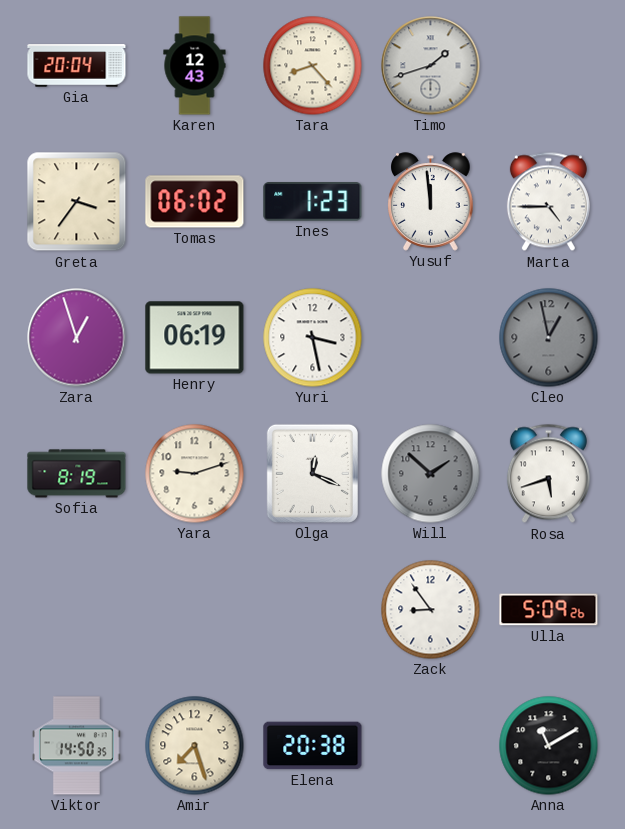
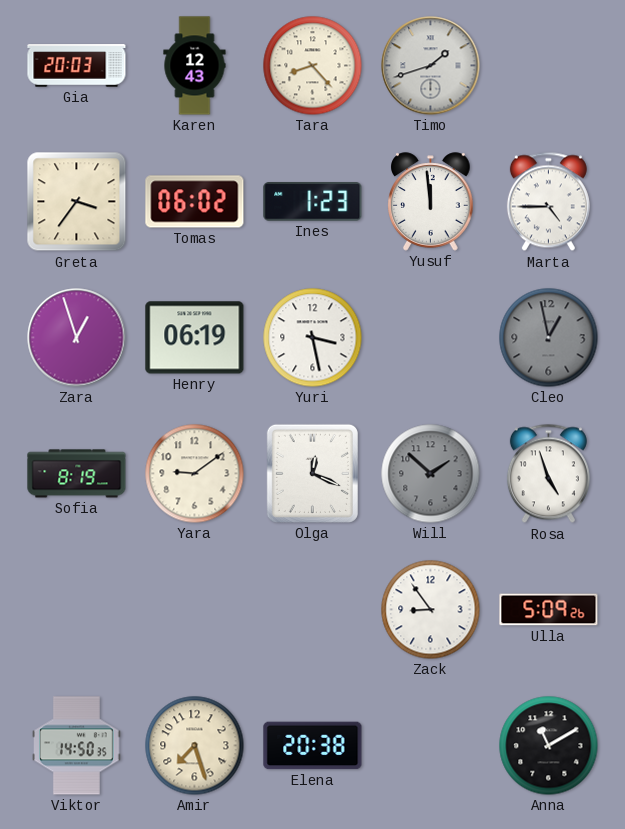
Gia: 20:04 -> 20:03 (77, 66)
Yara: 9:12 -> 9:09 (195, 474)
Rosa: 5:42 -> 4:57 (548, 474)
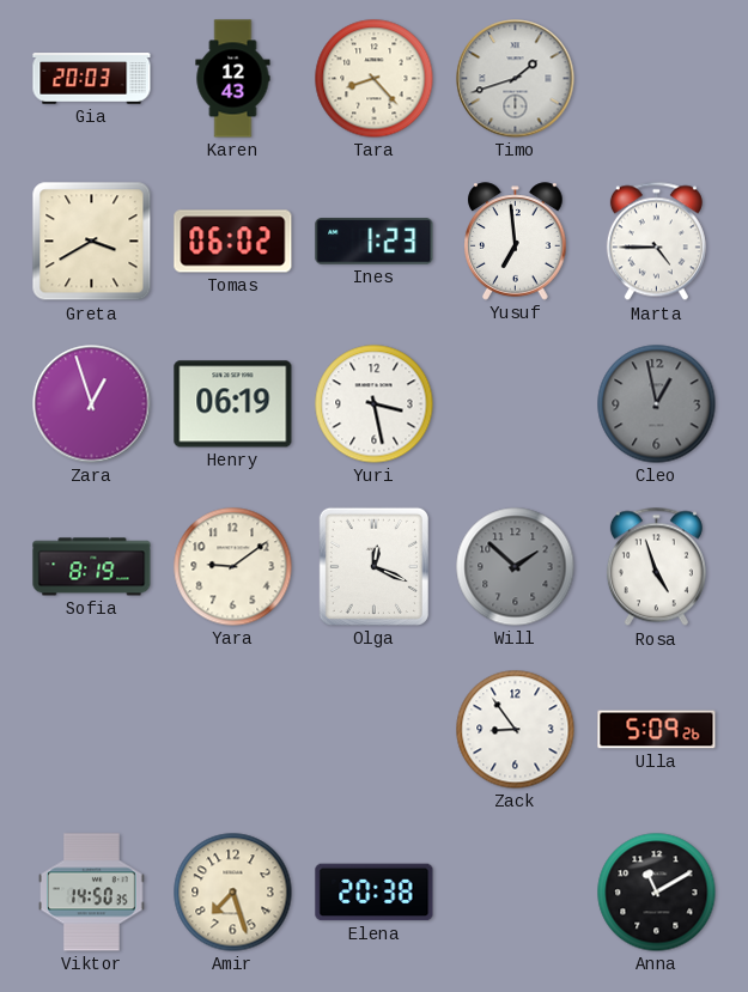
Greta: 3:36 -> 3:40 (92, 242)
Yusuf: 11:59 -> 6:59 (516, 242)
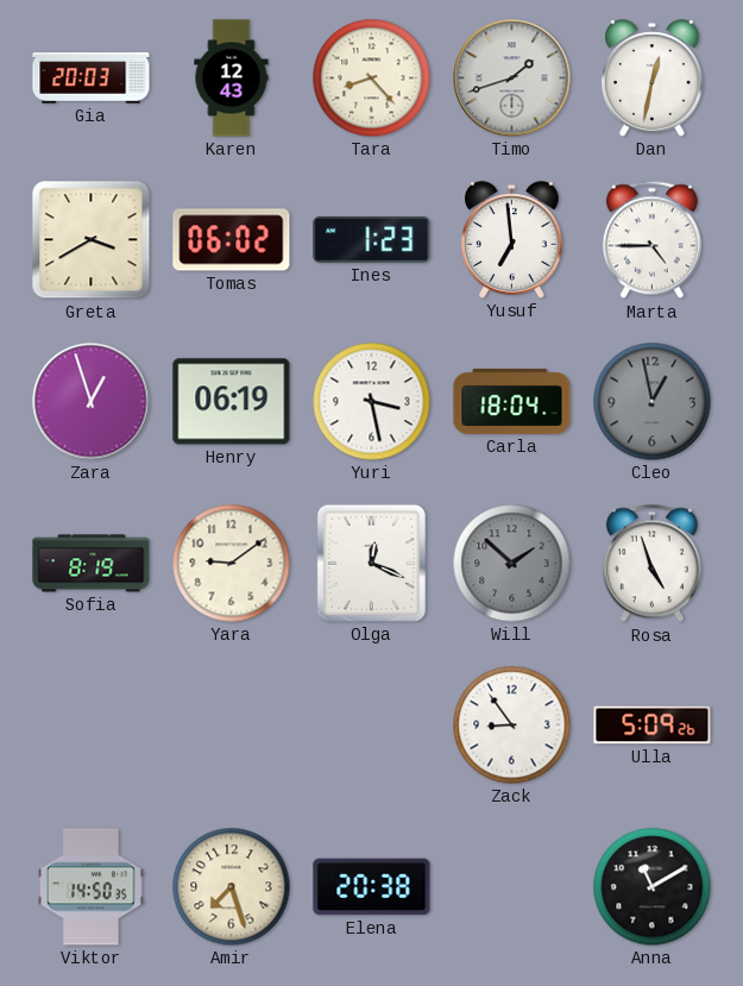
Dan: none -> 12:32 (653, 78)
Carla: none -> 18:04 (512, 402)
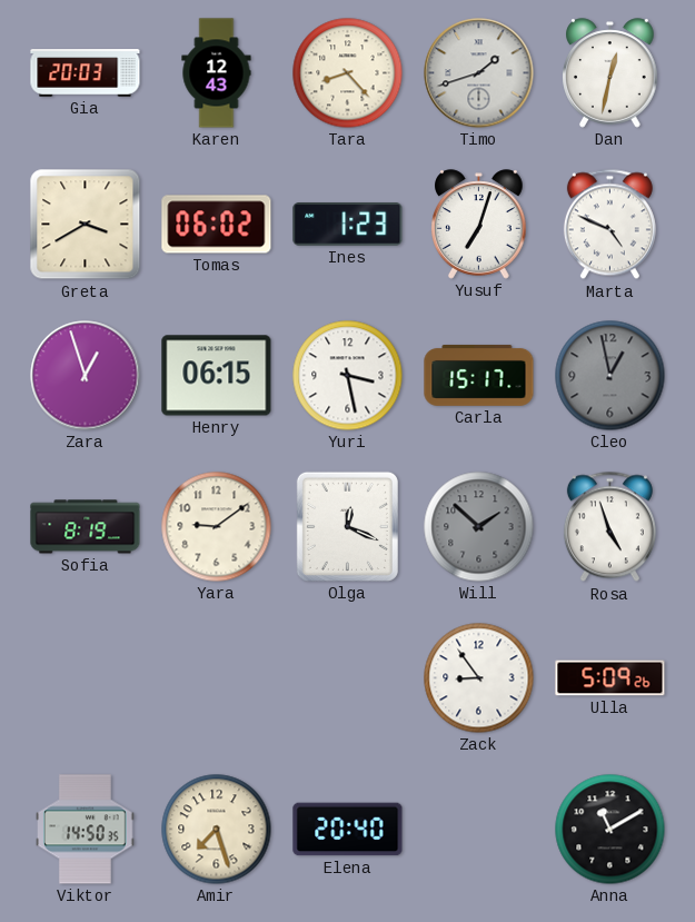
Yusuf: 6:59 -> 7:03 (479, 225)
Marta: 4:45 -> 4:49 (609, 225)
Henry: 06:19 -> 06:15 (217, 376)
Carla: 18:04 -> 15:17 (479, 376)
Elena: 20:38 -> 20:40 (348, 830)
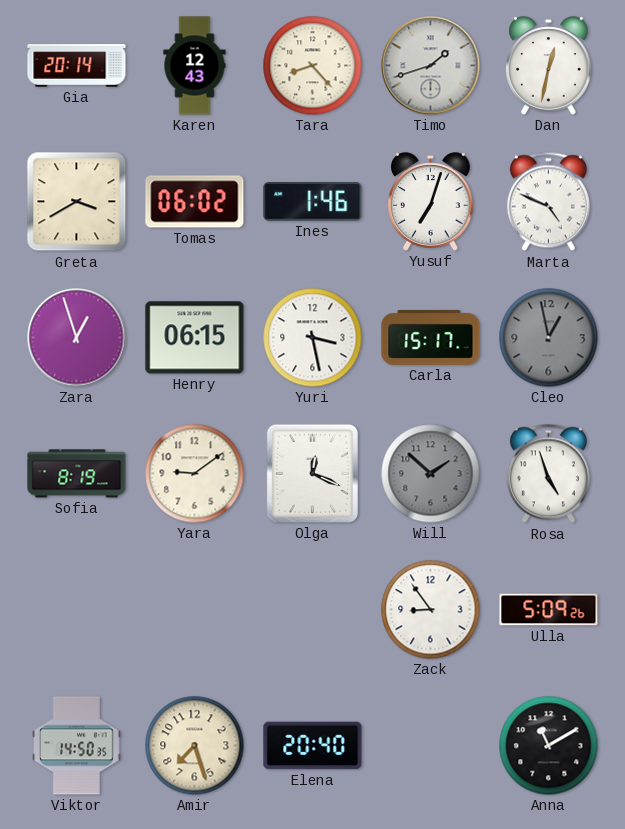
Gia: 20:03 -> 20:14 (77, 66)
Ines: 1:23 -> 1:46 (313, 202)
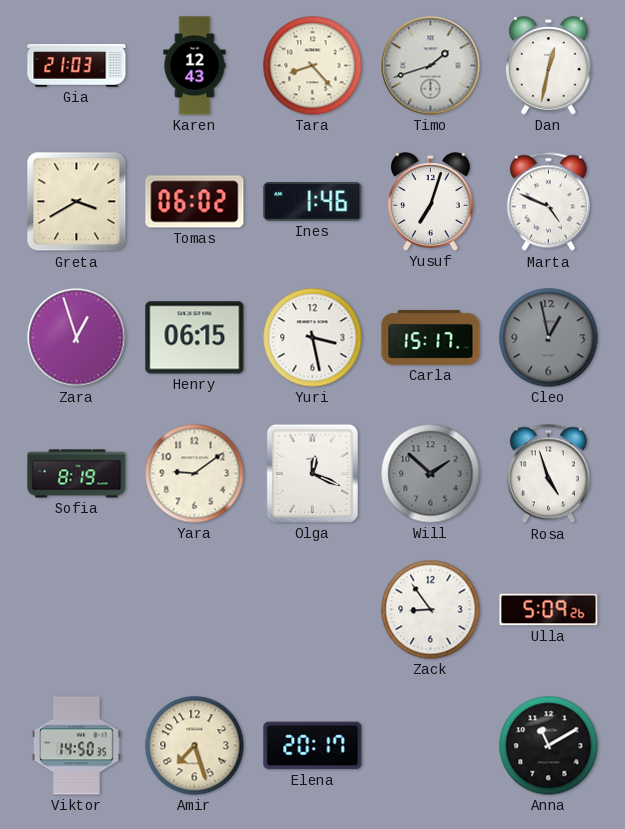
Gia: 20:14 -> 21:03 (77, 66)
Elena: 20:40 -> 20:17 (313, 746)
